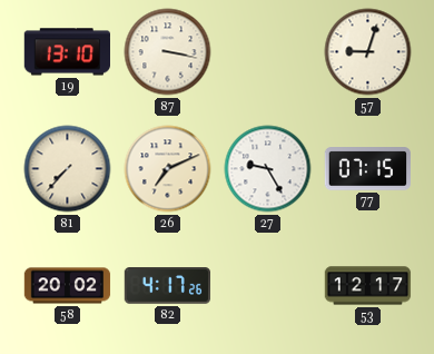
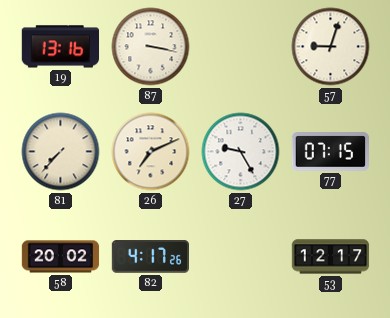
19: 13:10 -> 13:16 (60, 47)
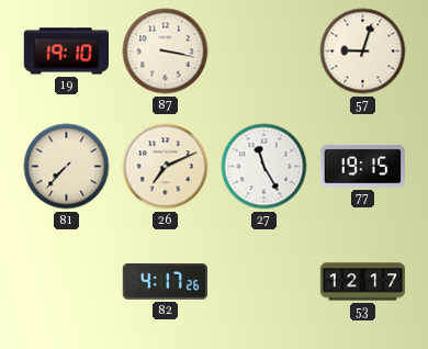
19: 13:16 -> 19:10 (66, 52)
27: 9:25 -> 11:25 (264, 167)
77: 07:15 -> 19:15 (362, 167)
58: 20:02 -> none (61, 257)
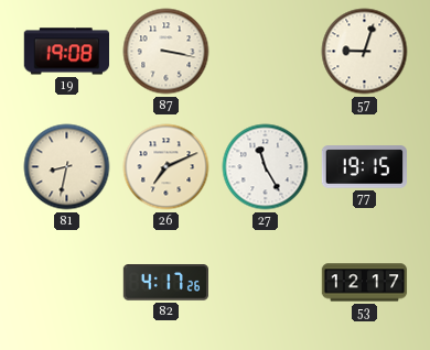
19: 19:10 -> 19:08 (66, 52)
81: 7:37 -> 8:32 (67, 167)
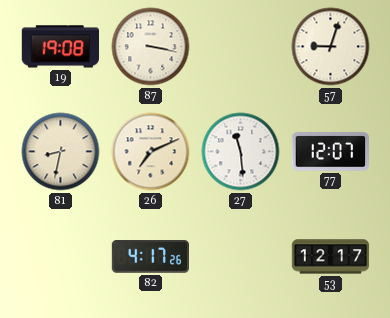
27: 11:25 -> 11:29 (241, 152)
77: 19:15 -> 12:07 (330, 152)
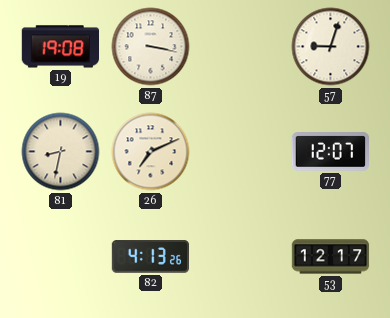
27: 11:29 -> none (241, 152)
82: 4:17 -> 4:13 (150, 257)
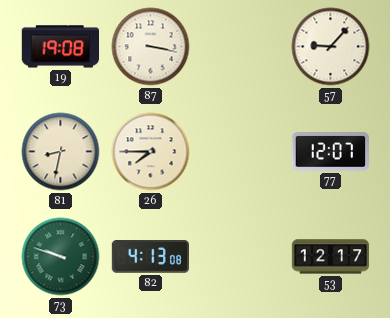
57: 9:03 -> 9:07 (331, 47)
26: 7:11 -> 7:45 (151, 152)
73: none -> 9:48 (61, 257)
82: 4:13:26 -> 4:13:08 (150, 257)
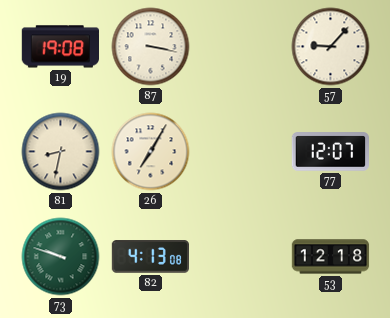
26: 7:45 -> 7:05 (151, 152)
53: 12:17 -> 12:18 (331, 257)
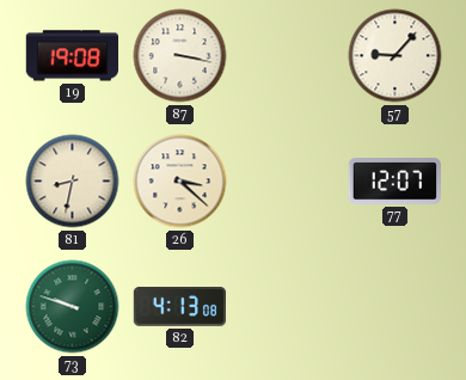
26: 7:05 -> 3:22 (180, 182)
53: 12:18 -> none (331, 257)
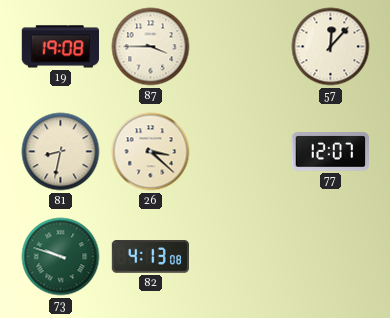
87: 3:17 -> 3:45 (151, 47)
57: 9:07 -> 12:07 (331, 47)
